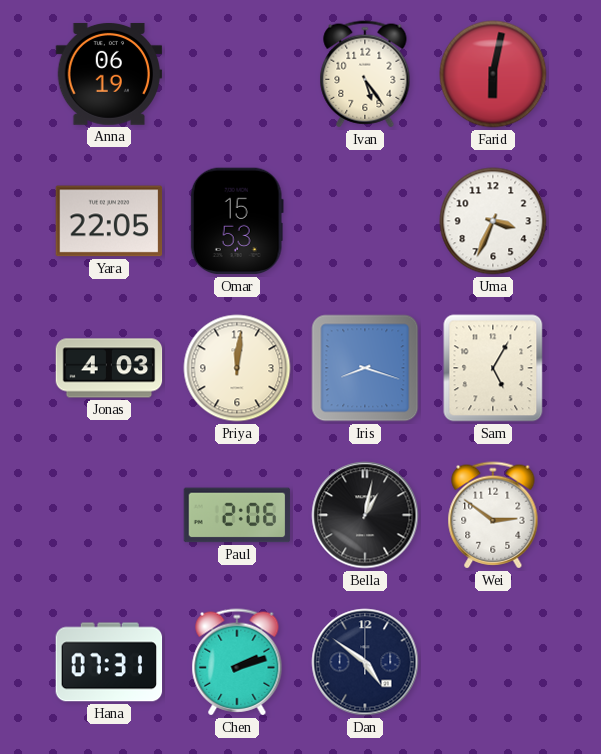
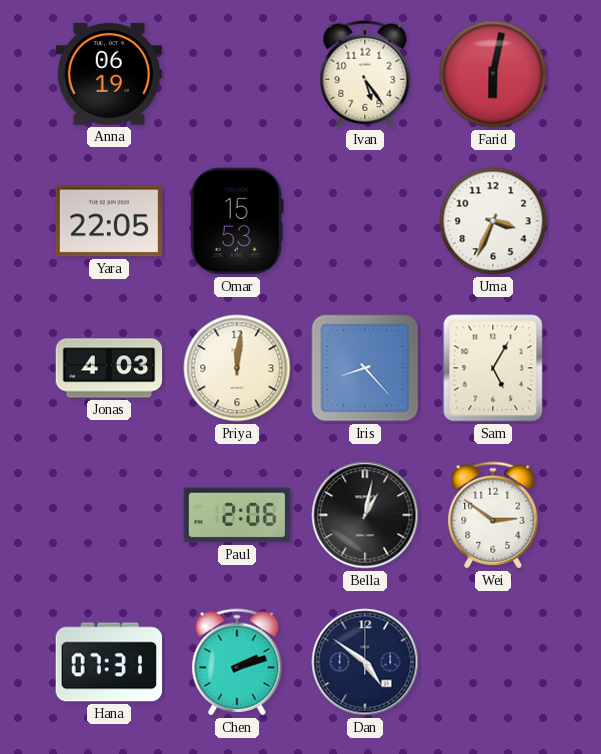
Iris: 8:18 -> 8:23 (365, 368)
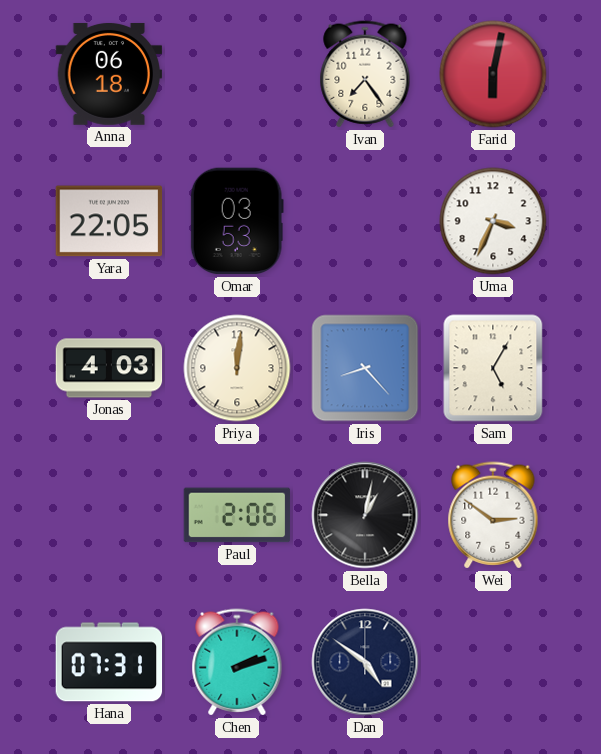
Anna: 06:19 -> 06:18 (109, 74)
Ivan: 5:24 -> 7:24 (365, 74)
Omar: 15:53 -> 03:53 (237, 221)
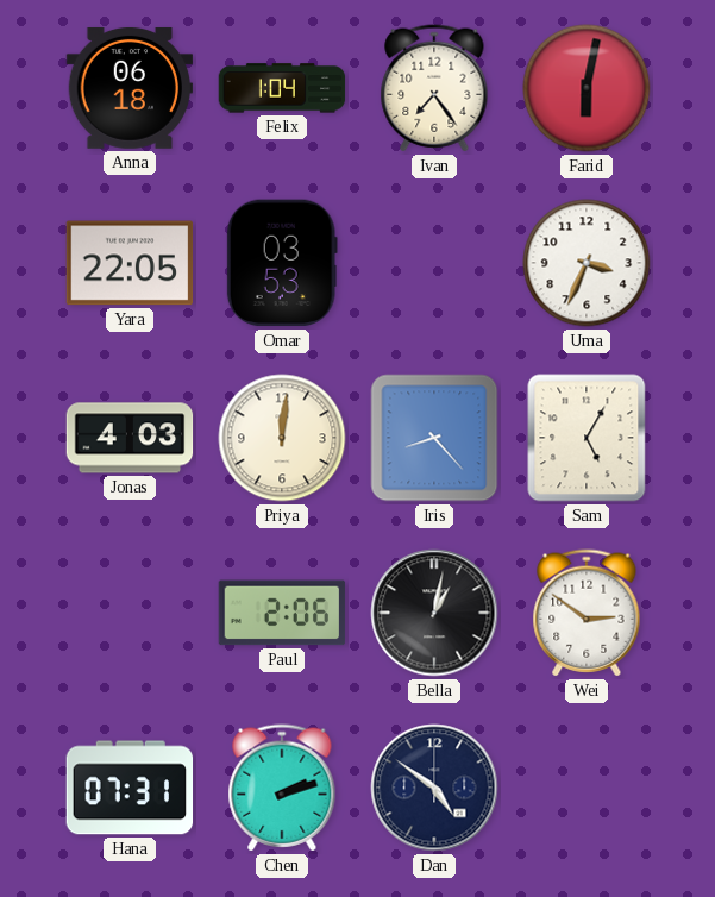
Felix: none -> 1:04 (282, 88)
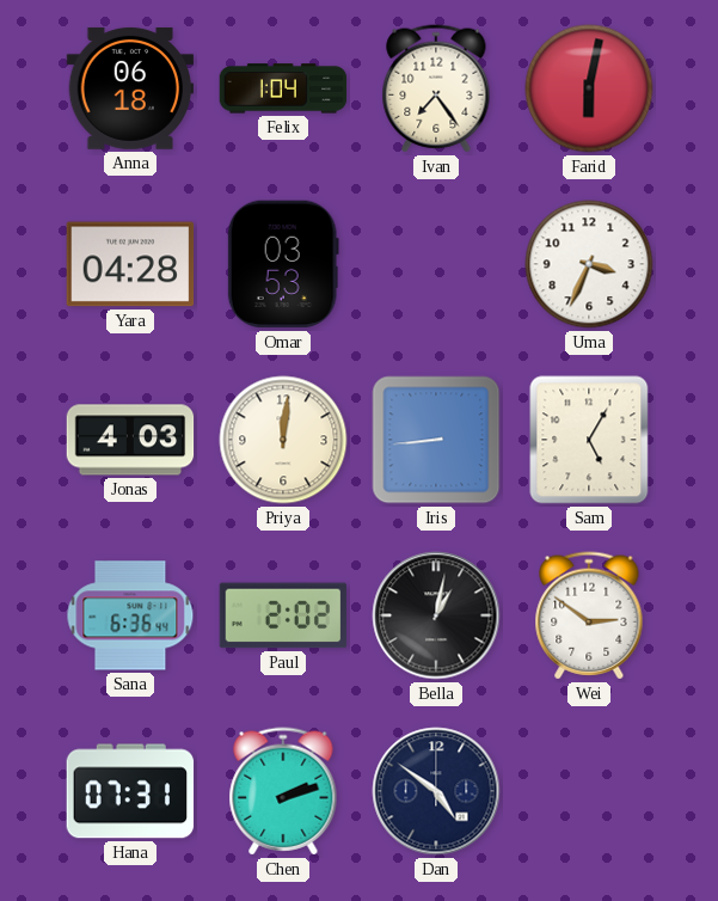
Yara: 22:05 -> 04:28 (130, 264)
Iris: 8:23 -> 8:44 (436, 440)
Sana: none -> 6:36 (130, 615)
Paul: 2:06 -> 2:02 (283, 615)
